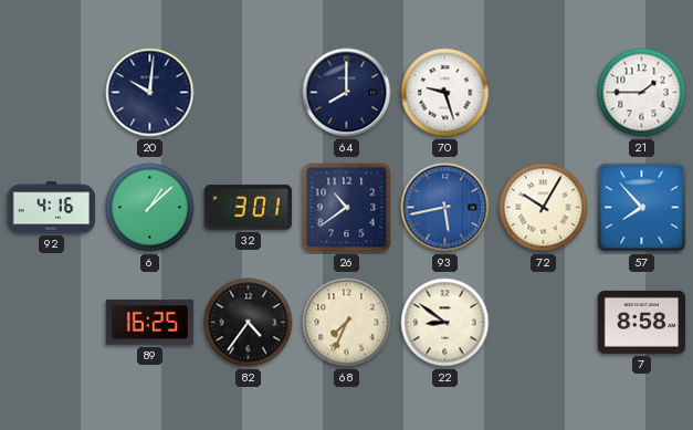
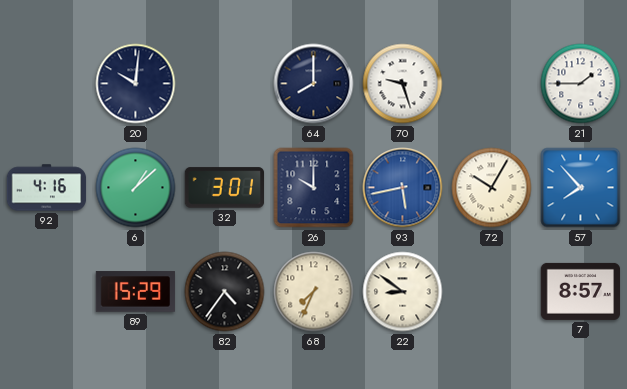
26: 10:39 -> 10:00 (314, 188)
89: 16:25 -> 15:29 (136, 292)
7: 8:58 -> 8:57 (581, 291)
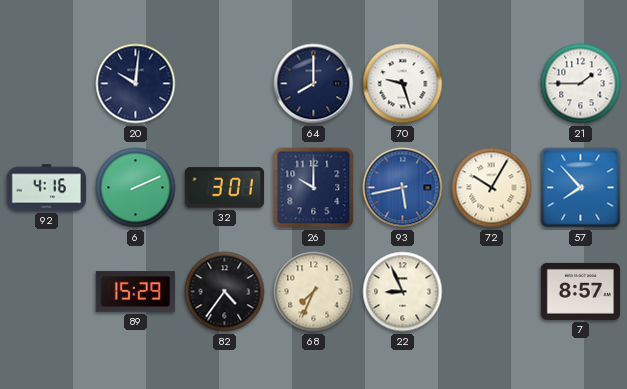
6: 1:08 -> 2:11 (136, 188)
22: 8:51 -> 8:56 (403, 292)
